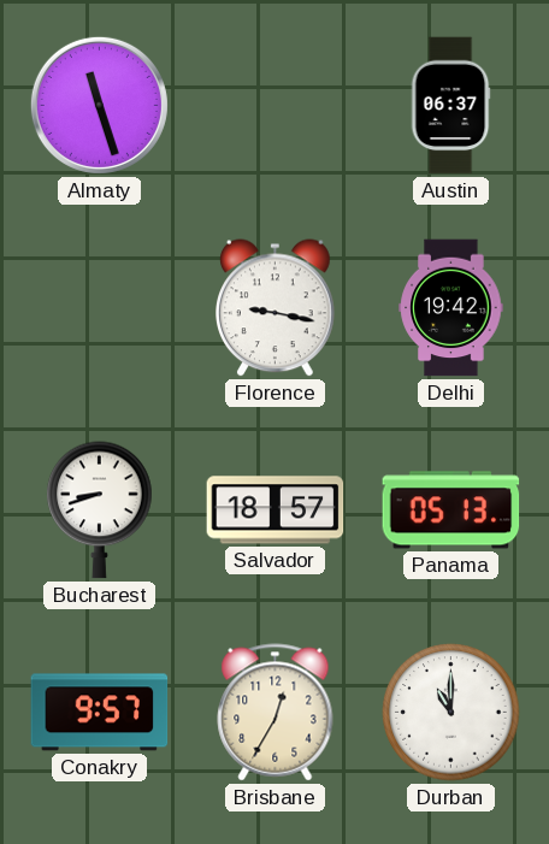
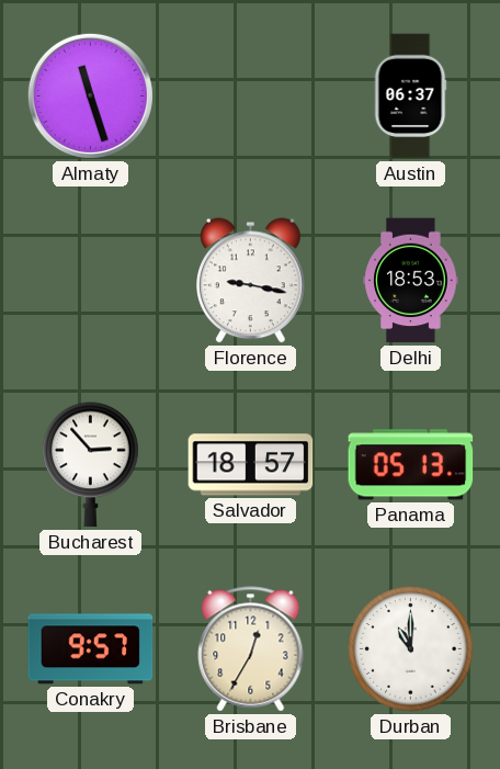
Delhi: 19:42 -> 18:53 (411, 281)
Bucharest: 8:42 -> 2:53 (91, 465)
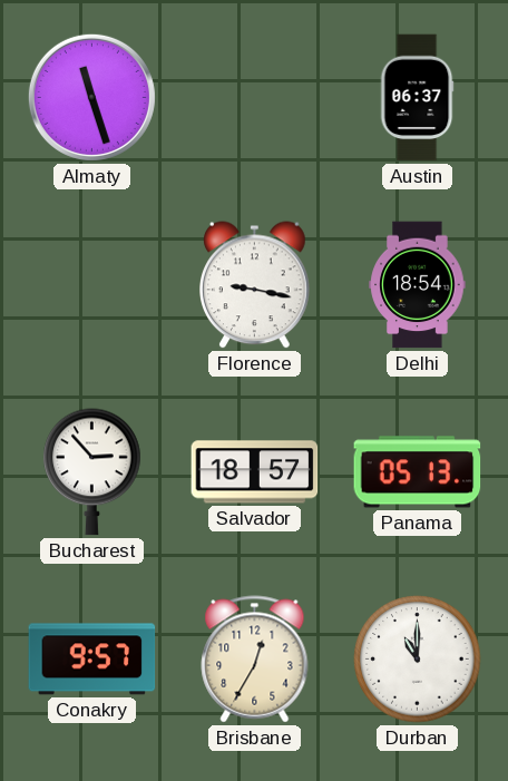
Delhi: 18:53 -> 18:54 (418, 285)
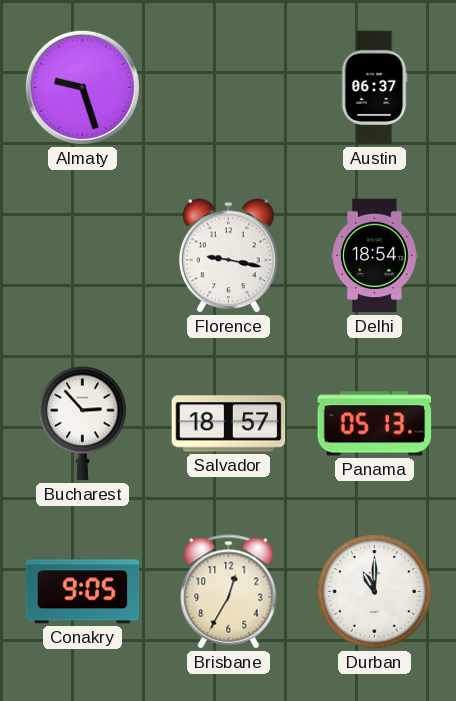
Almaty: 11:27 -> 9:27 (82, 87)
Conakry: 9:57 -> 9:05 (83, 592)
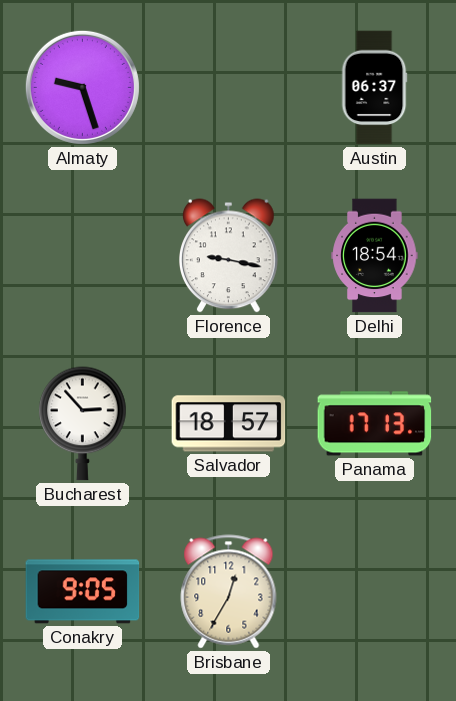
Panama: 05:13 -> 17:13 (375, 424)
Durban: 11:00 -> none (375, 592)
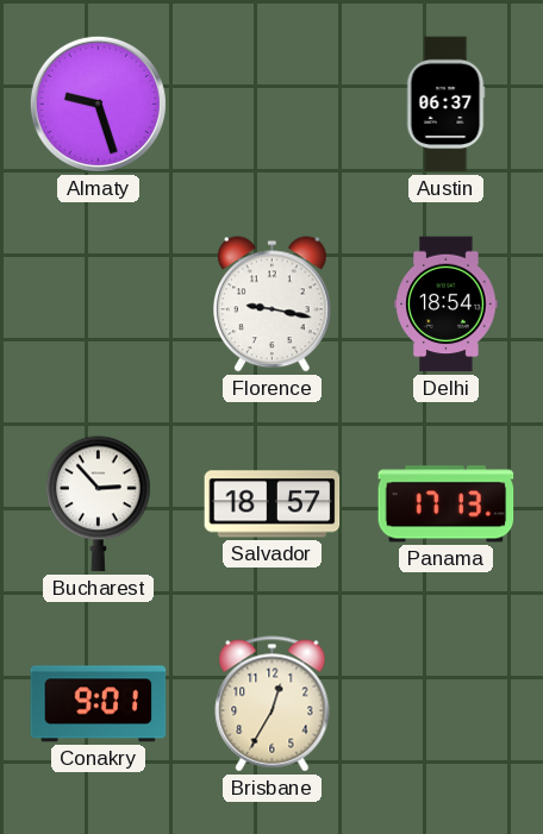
Conakry: 9:05 -> 9:01 (99, 704)
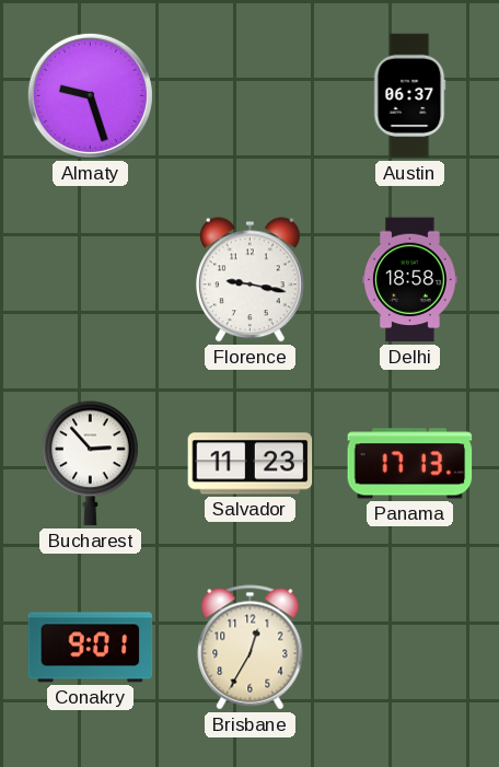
Delhi: 18:54 -> 18:58 (410, 280)
Salvador: 18:57 -> 11:23 (251, 464)
